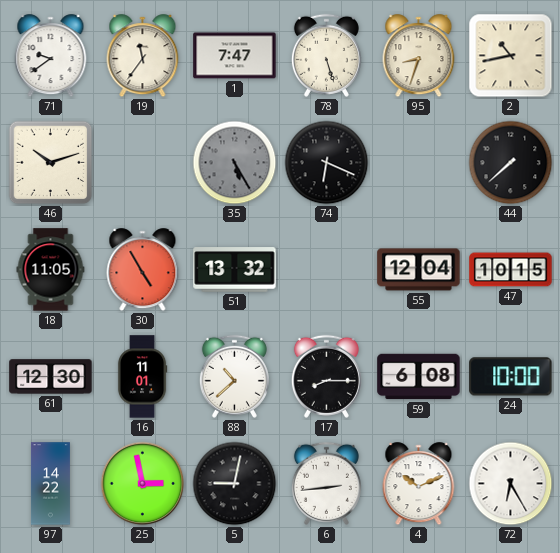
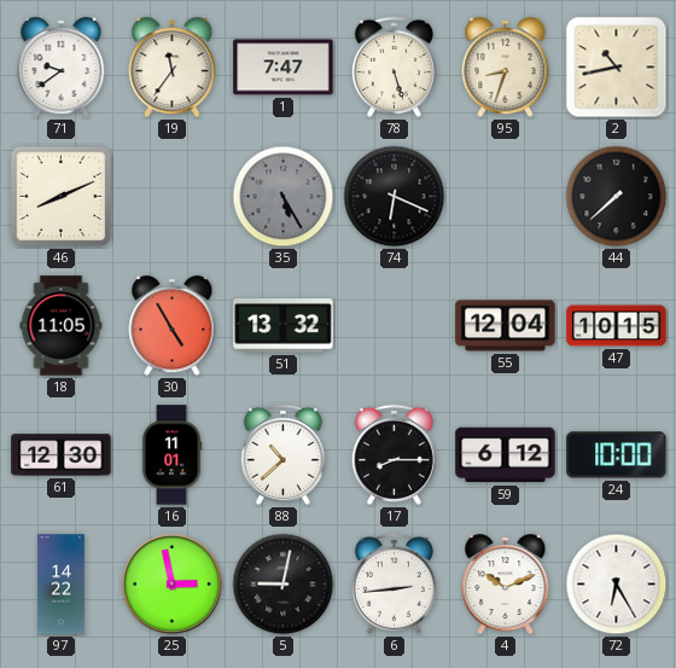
46: 10:12 -> 8:11 (62, 197)
59: 6:08 -> 6:12 (506, 455)
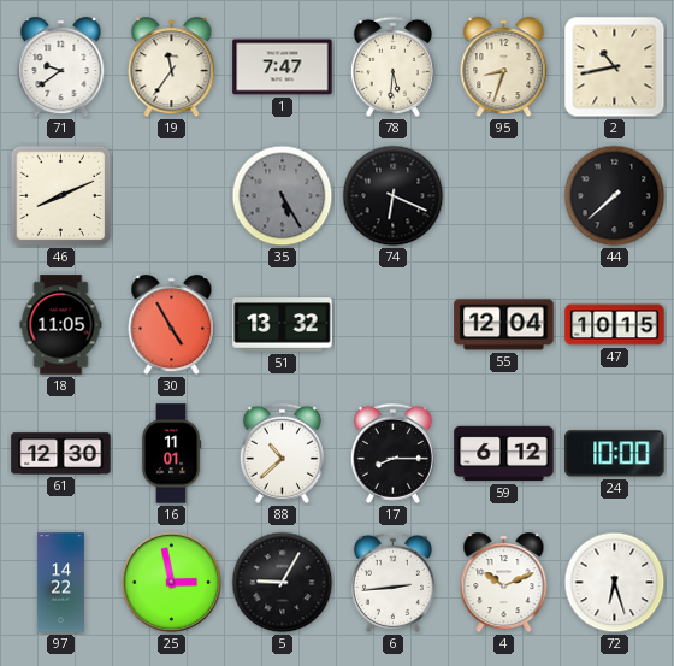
78: 5:27 -> 5:31 (392, 66)
5: 9:02 -> 9:05 (283, 583)
72: 6:25 -> 6:27 (615, 583)
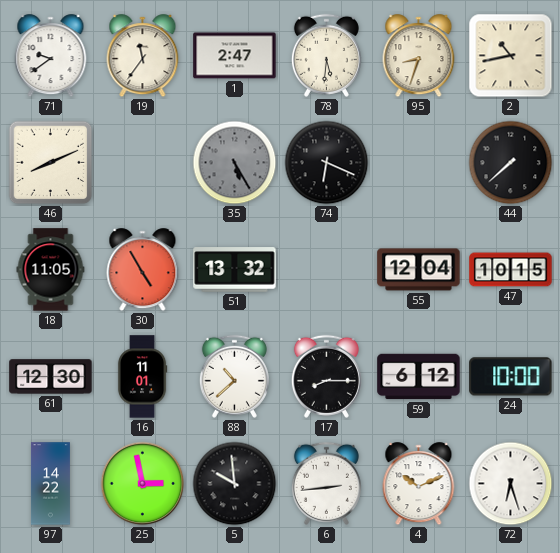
1: 7:47 -> 2:47 (235, 56)
5: 9:05 -> 9:59 (235, 484)
